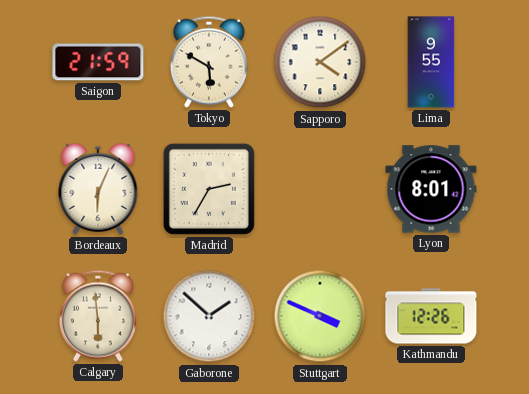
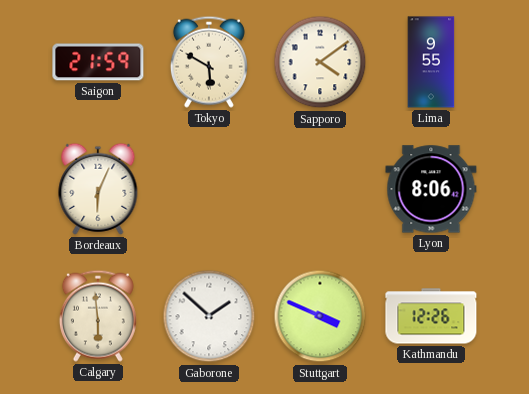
Madrid: 2:35 -> none (209, 189)
Lyon: 8:01 -> 8:06 (431, 189)
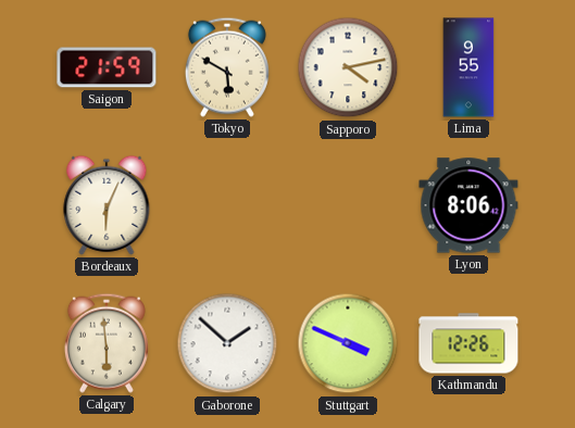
Sapporo: 4:09 -> 4:13 (348, 67)
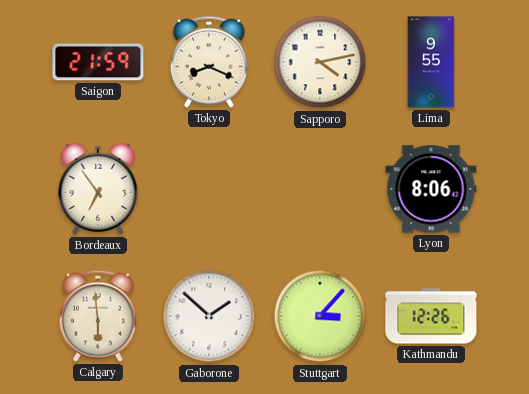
Tokyo: 5:50 -> 8:19 (209, 62)
Bordeaux: 6:04 -> 6:54 (98, 189)
Stuttgart: 3:49 -> 3:07 (320, 316)
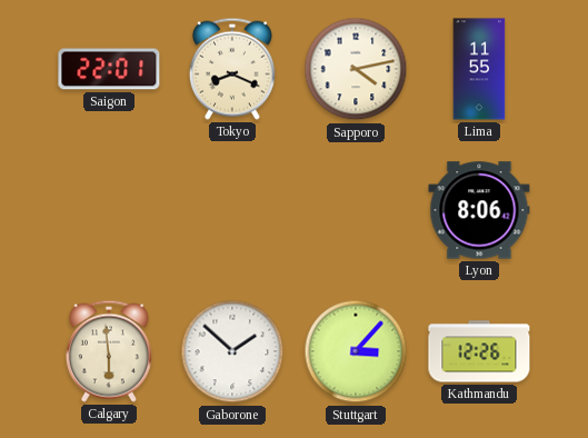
Saigon: 21:59 -> 22:01 (109, 69)
Lima: 9:55 -> 11:55 (479, 69)
Bordeaux: 6:54 -> none (98, 189)
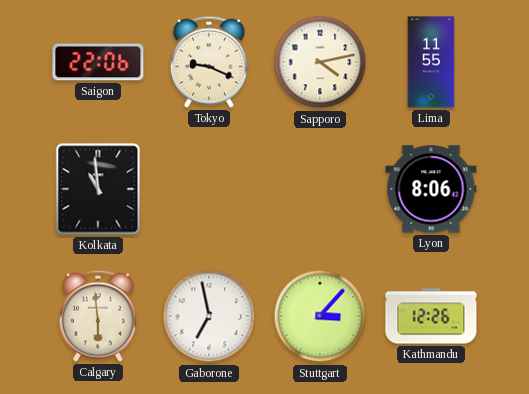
Saigon: 22:01 -> 22:06 (98, 62)
Tokyo: 8:19 -> 9:19 (209, 62)
Kolkata: none -> 10:59 (98, 189)
Gaborone: 1:52 -> 6:58 (209, 316)
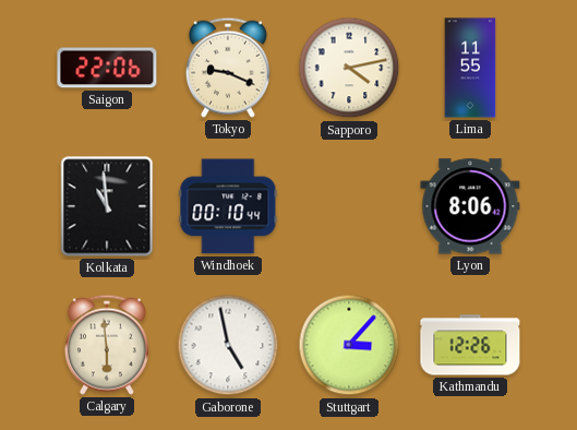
Windhoek: none -> 00:10 (228, 206)
Gaborone: 6:58 -> 4:58 (228, 345)
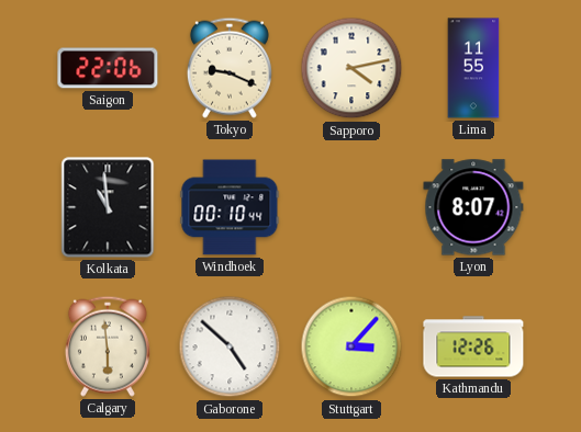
Lyon: 8:06 -> 8:07 (473, 207)
Gaborone: 4:58 -> 4:52 (230, 346)
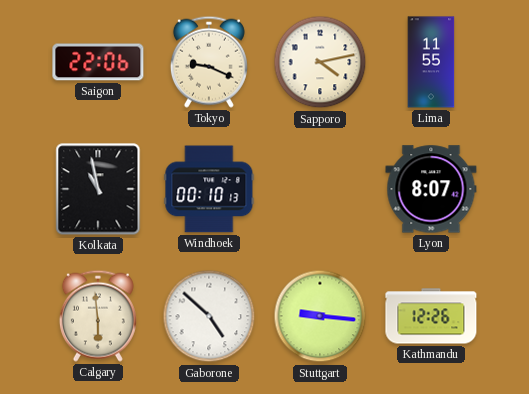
Kolkata: 10:59 -> 10:58 (98, 189)
Windhoek: 00:10:44 -> 00:10:13 (209, 189)
Stuttgart: 3:07 -> 9:16 (320, 316)
